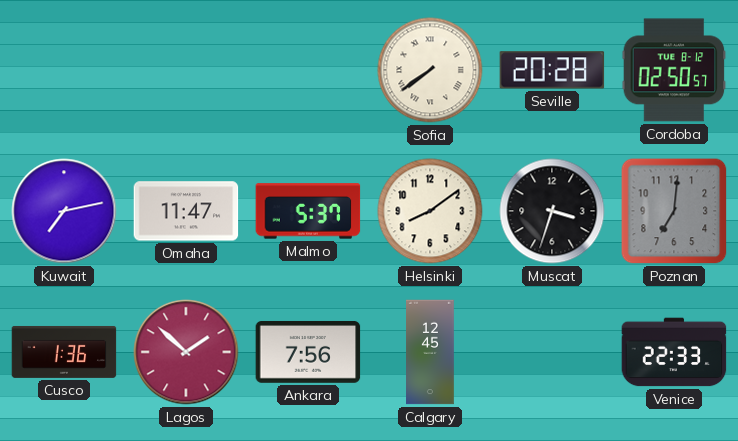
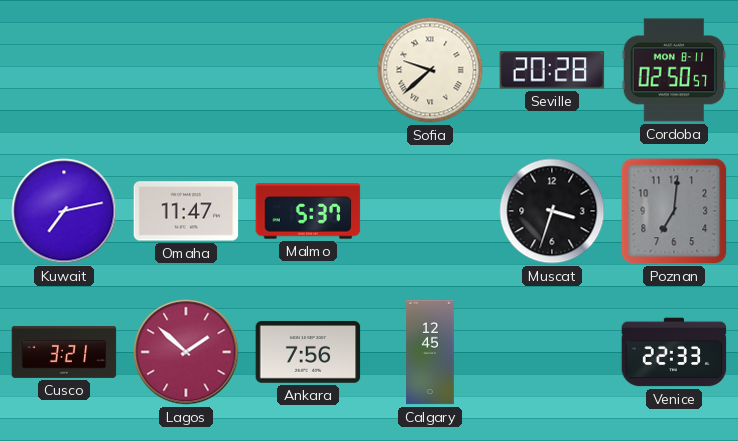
Sofia: 7:39 -> 9:38 (430, 70)
Cordoba date: TUE 8-12 -> MON 8-11 (674, 70)
Helsinki: 8:09 -> none (430, 211)
Cusco: 1:36 -> 3:21 (64, 352)
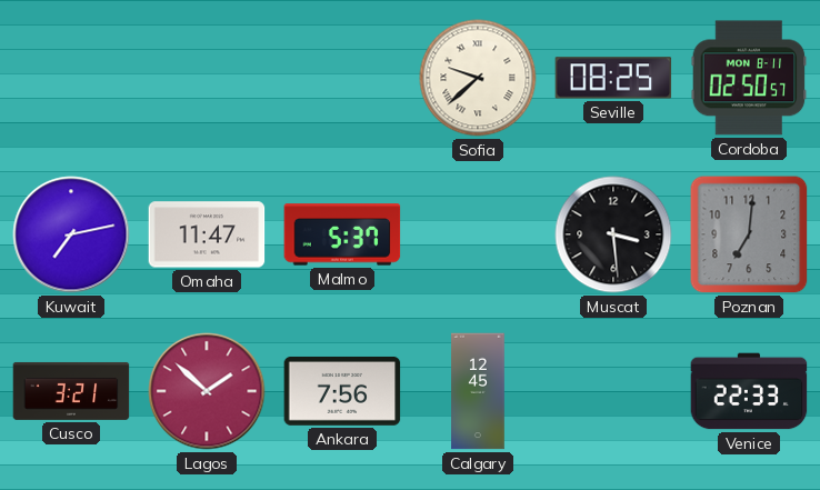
Seville: 20:28 -> 08:25 (613, 78)
Muscat: 3:33 -> 3:29 (613, 234)
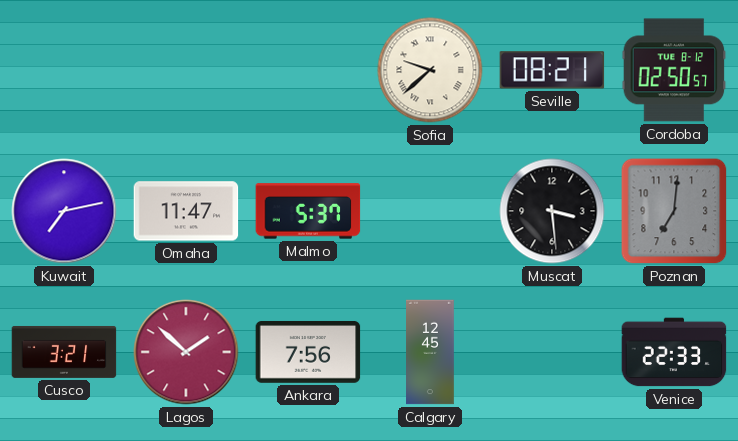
Seville: 08:25 -> 08:21 (552, 70)
Cordoba date: MON 8-11 -> TUE 8-12 (674, 70)
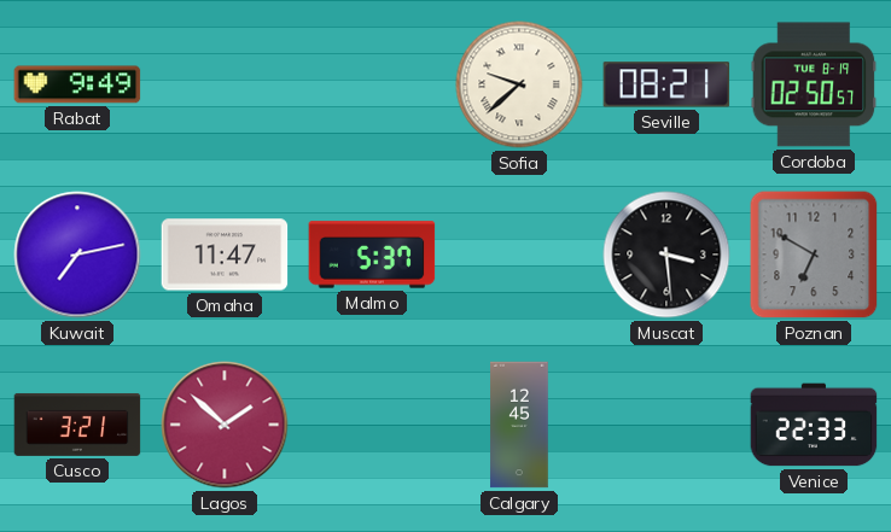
Rabat: none -> 9:49 (77, 84)
Cordoba date: TUE 8-12 -> TUE 8-19 (814, 84)
Poznan: 7:01 -> 6:50 (814, 255)
Ankara: 7:56 -> none (308, 352)
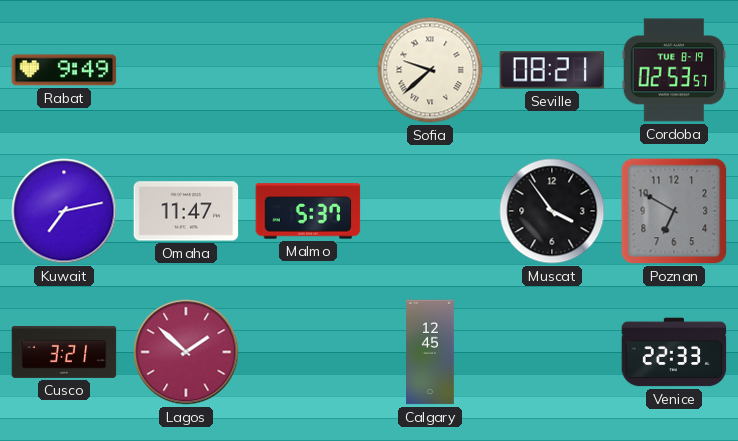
Cordoba: 02:50 -> 02:53 (674, 70)
Muscat: 3:29 -> 3:54 (552, 211)
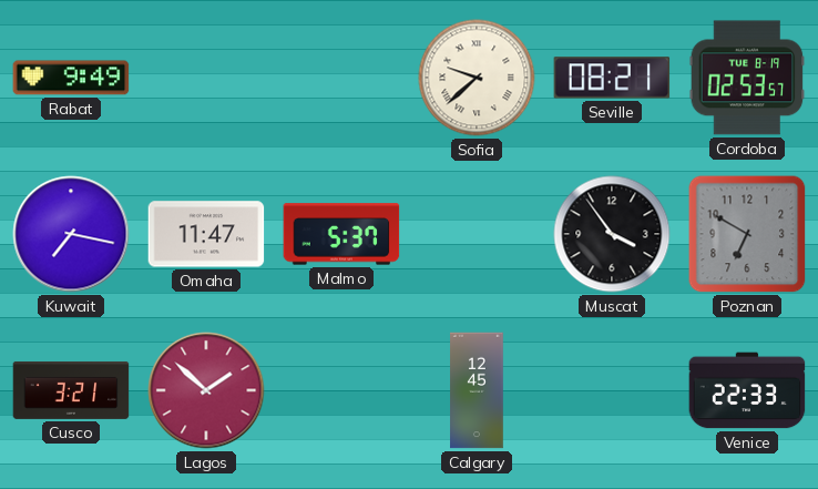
Kuwait: 7:13 -> 7:17 (71, 234)
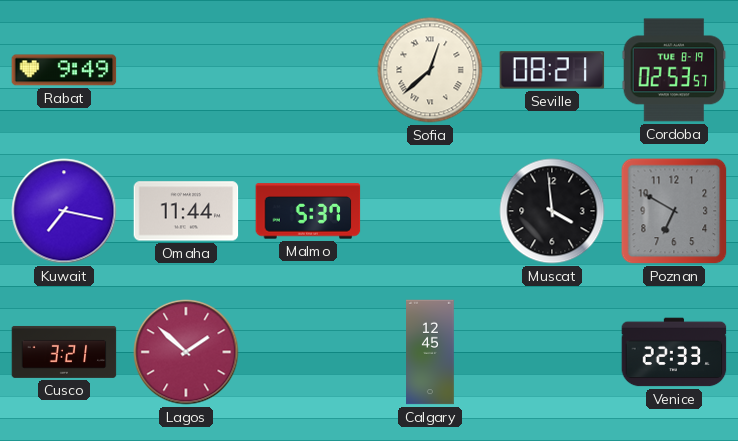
Sofia: 9:38 -> 12:38 (430, 70)
Omaha: 11:47 -> 11:44 (186, 211)
Muscat: 3:54 -> 3:59 (552, 211)
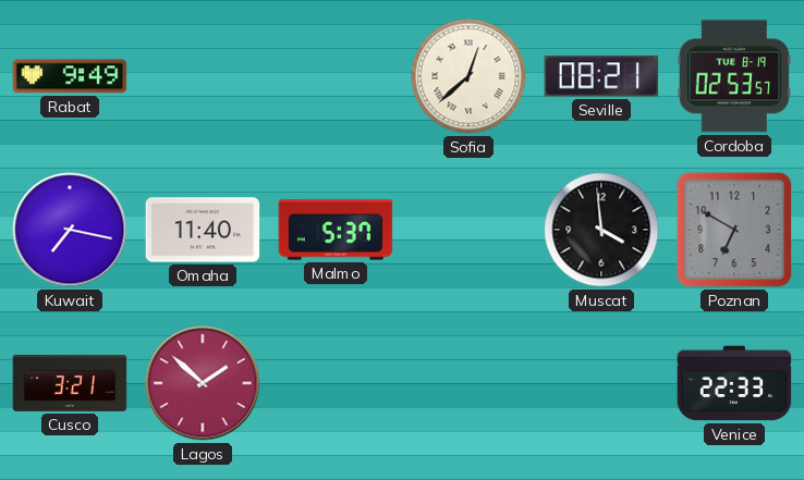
Omaha: 11:44 -> 11:40 (203, 230)
Calgary: 12:45 -> none (430, 352)
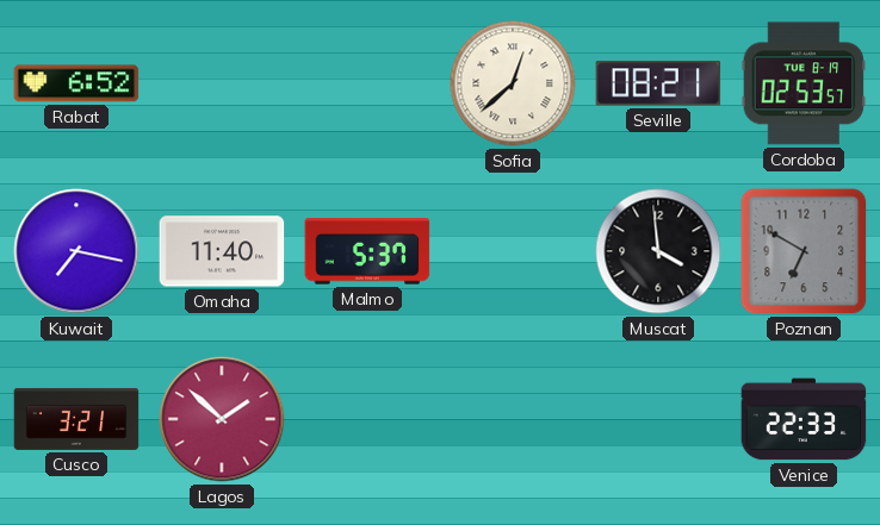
Rabat: 9:49 -> 6:52 (76, 83)
